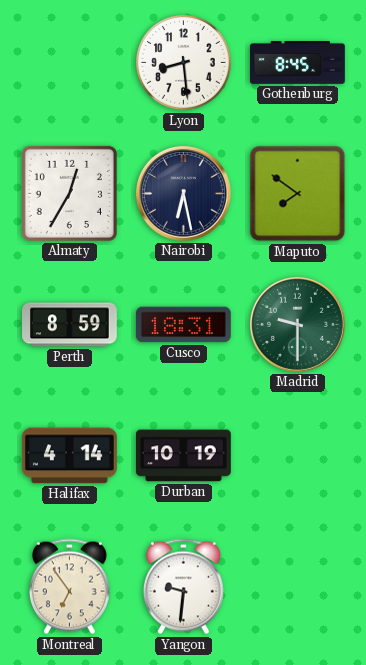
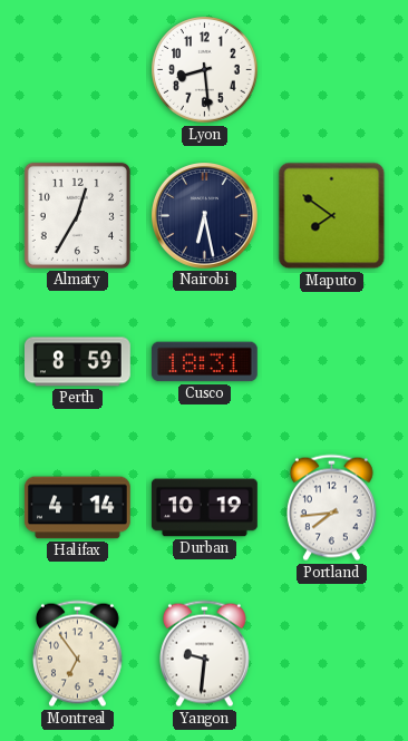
Gothenburg: 8:45 -> none (298, 63)
Madrid: 9:30 -> none (297, 324)
Portland: none -> 7:44 (331, 508)
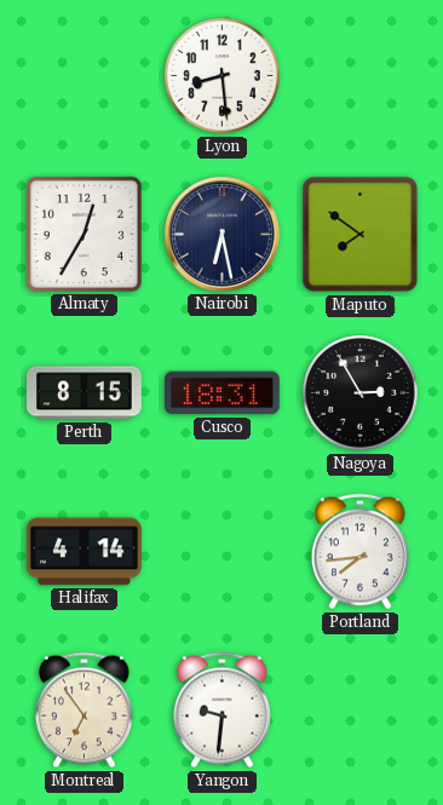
Perth: 8:59 -> 8:15 (85, 393)
Nagoya: none -> 2:55 (361, 393)
Durban: 10:19 -> none (205, 508)
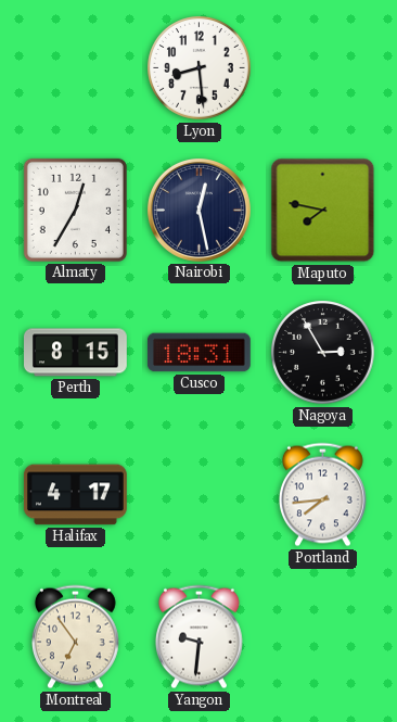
Nairobi: 6:28 -> 12:28 (198, 210)
Maputo: 7:51 -> 7:47 (323, 211)
Halifax: 4:14 -> 4:17 (75, 495)
